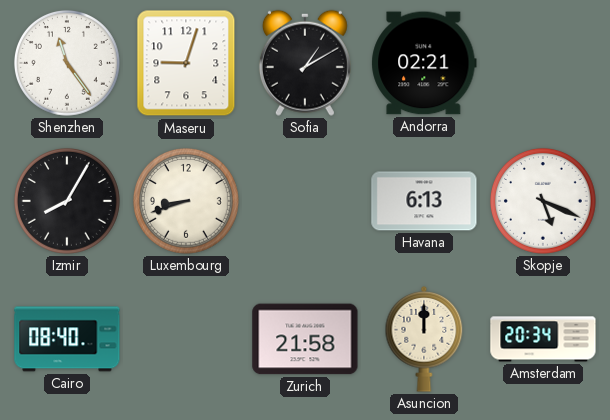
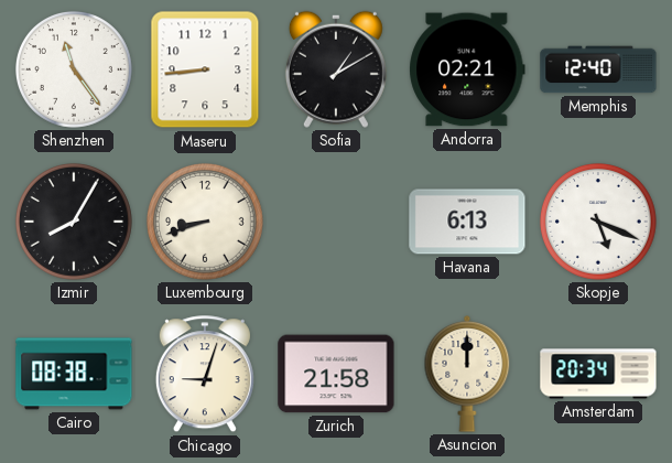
Maseru: 9:03 -> 8:44 (205, 69)
Memphis: none -> 12:40 (598, 69)
Cairo: 08:40 -> 08:38 (74, 374)
Chicago: none -> 9:03 (205, 375)
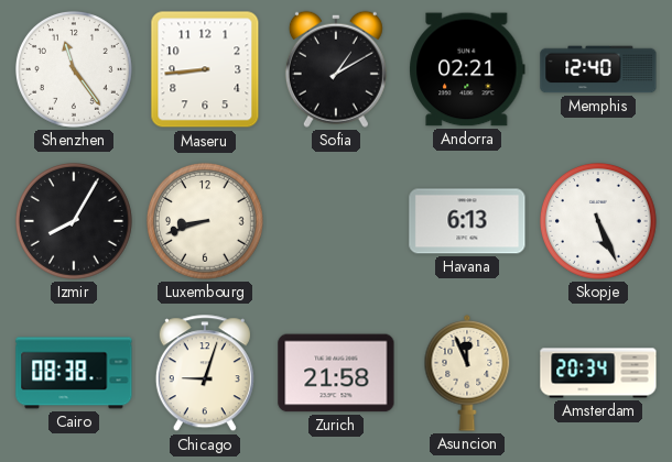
Skopje: 5:19 -> 5:26 (598, 221)
Asuncion: 12:00 -> 11:56 (467, 374)
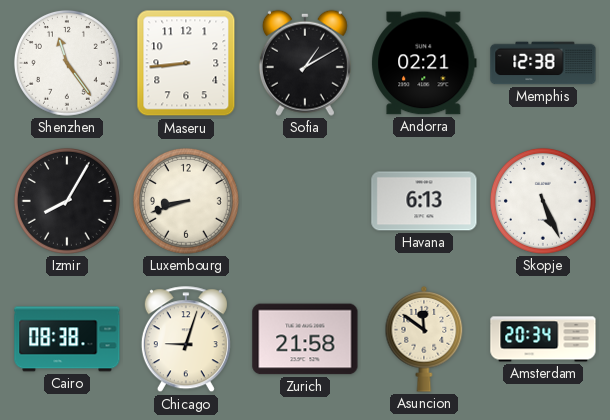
Memphis: 12:40 -> 12:38 (543, 63)
Asuncion: 11:56 -> 11:51 (424, 340)
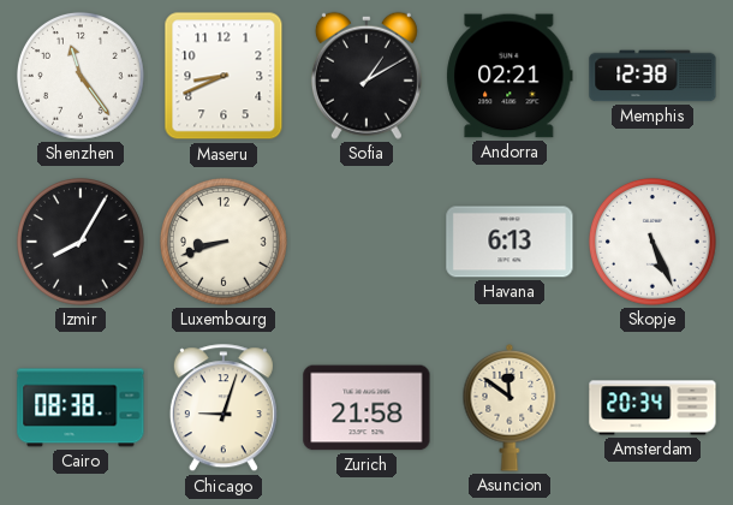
Maseru: 8:44 -> 8:41 (224, 76)
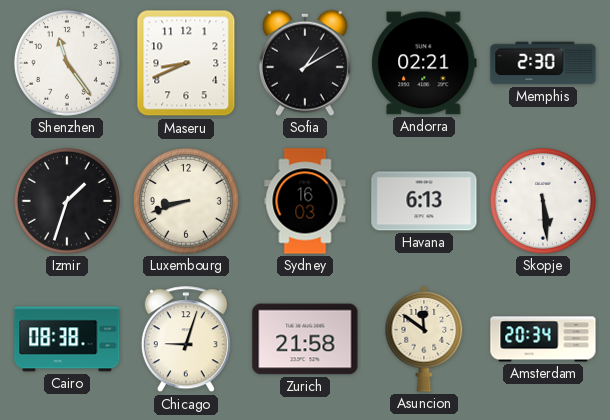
Memphis: 12:38 -> 2:30 (543, 63)
Izmir: 8:05 -> 1:33 (67, 201)
Sydney: none -> 16:03 (305, 201)
Skopje: 5:26 -> 5:29 (543, 201)
